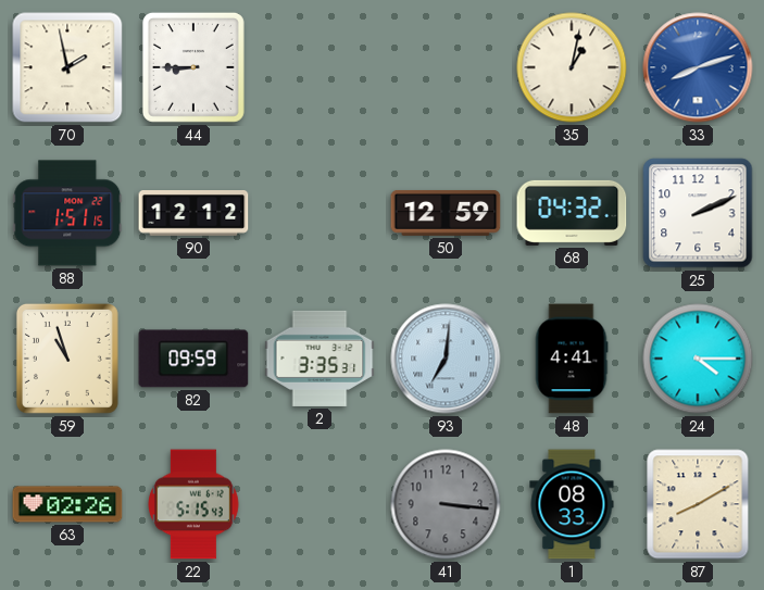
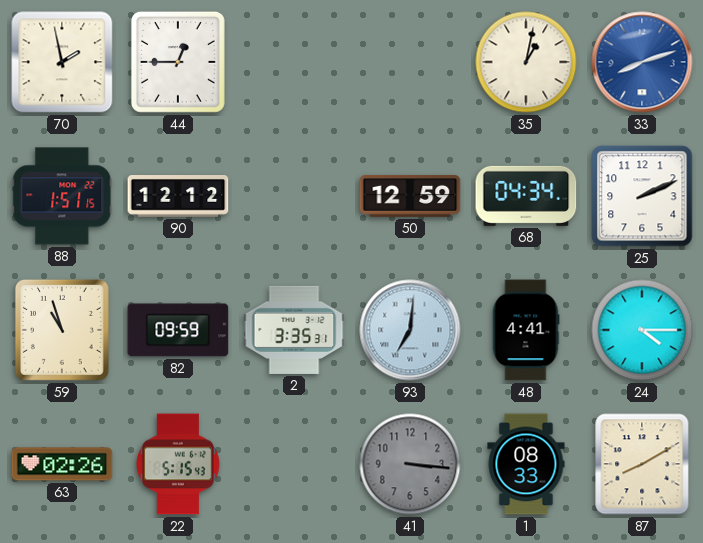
44: 8:45 -> 12:45 (178, 62)
68: 04:32 -> 04:34 (526, 196)
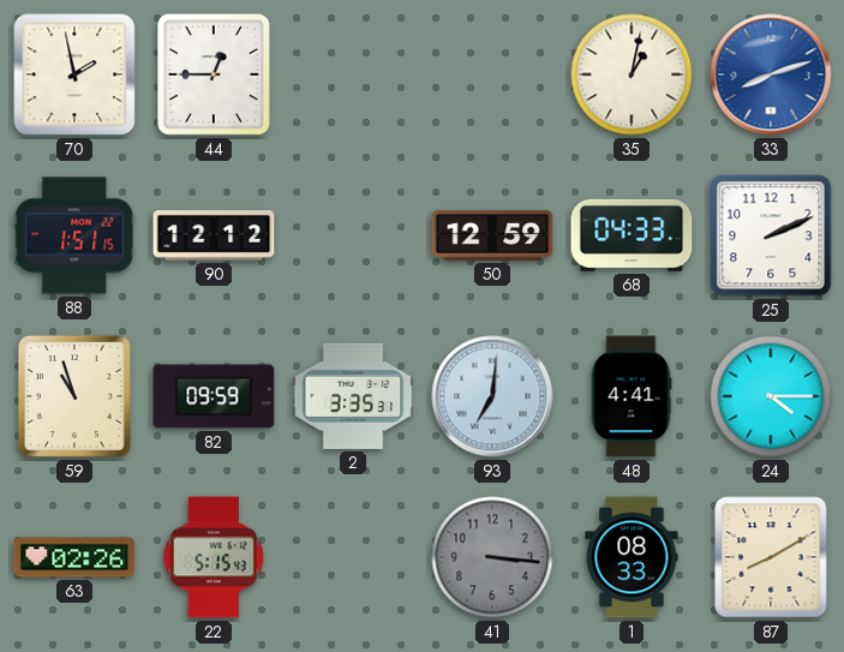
68: 04:34 -> 04:33 (631, 235)
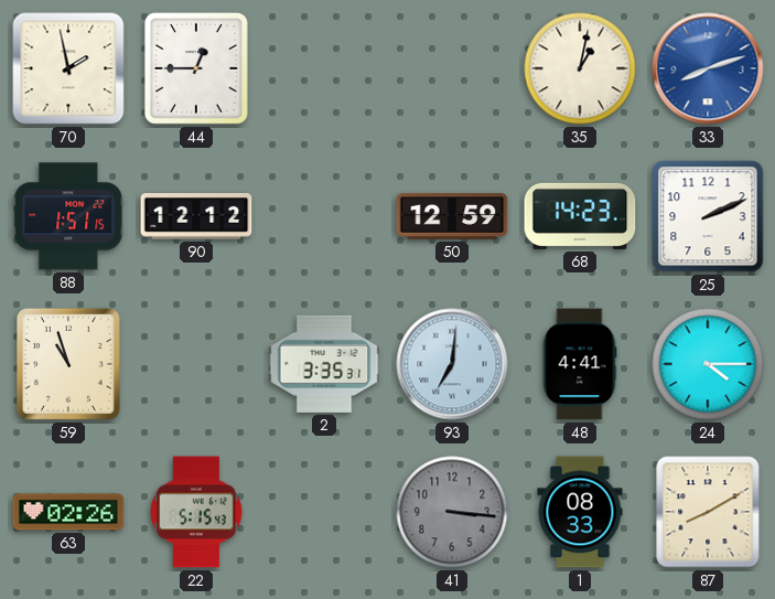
68: 04:33 -> 14:23 (580, 216)
82: 09:59 -> none (214, 396)
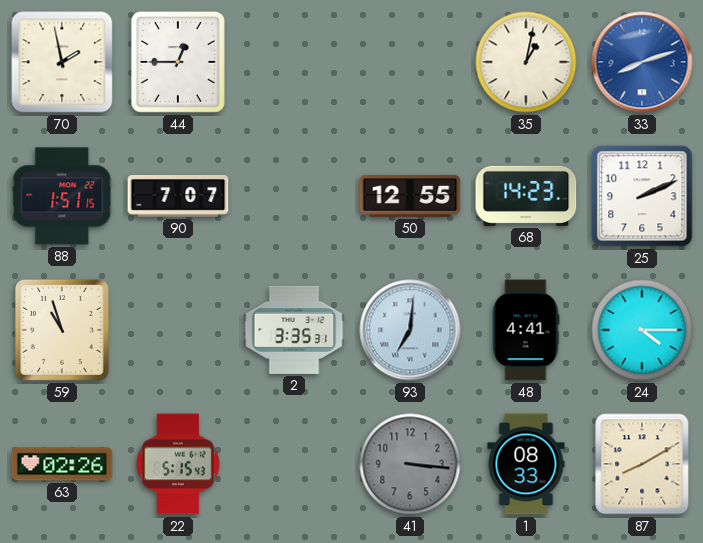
90: 12:12 -> 7:07 (178, 197)
50: 12:59 -> 12:55 (410, 196)
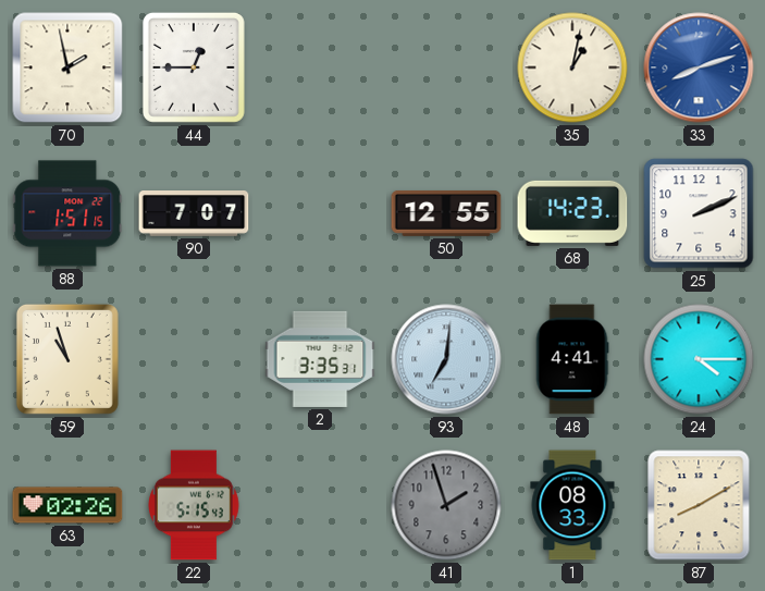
41: 3:16 -> 1:57 (446, 505)
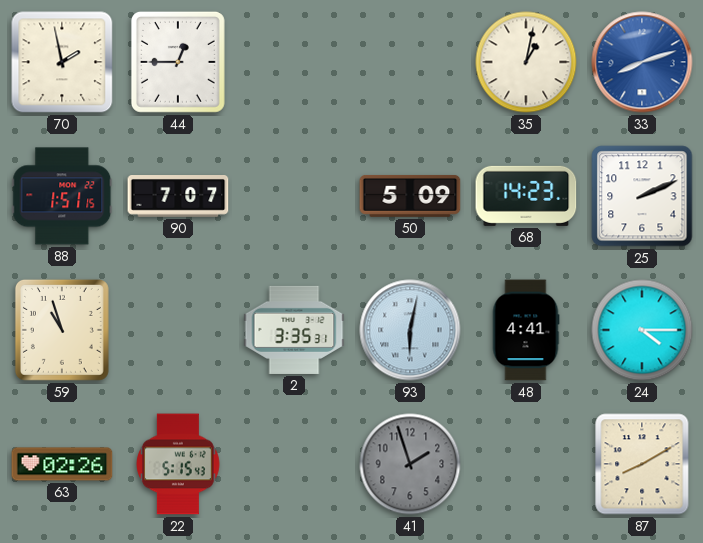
50: 12:55 -> 5:09 (410, 196)
93: 7:01 -> 6:02 (410, 330)
1: 08:33 -> none (572, 505)
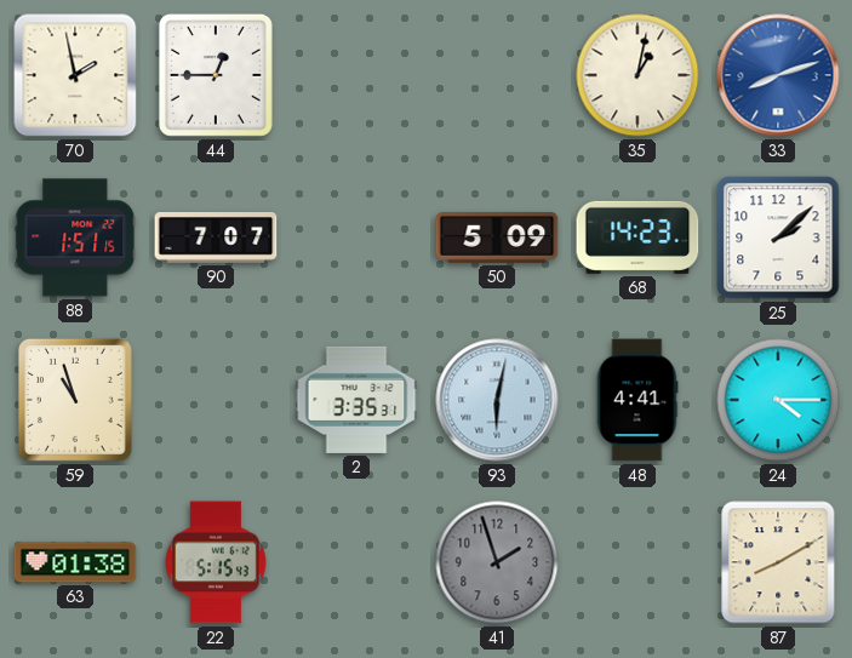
25: 2:11 -> 2:08 (778, 238)
63: 02:26 -> 01:38 (75, 562)
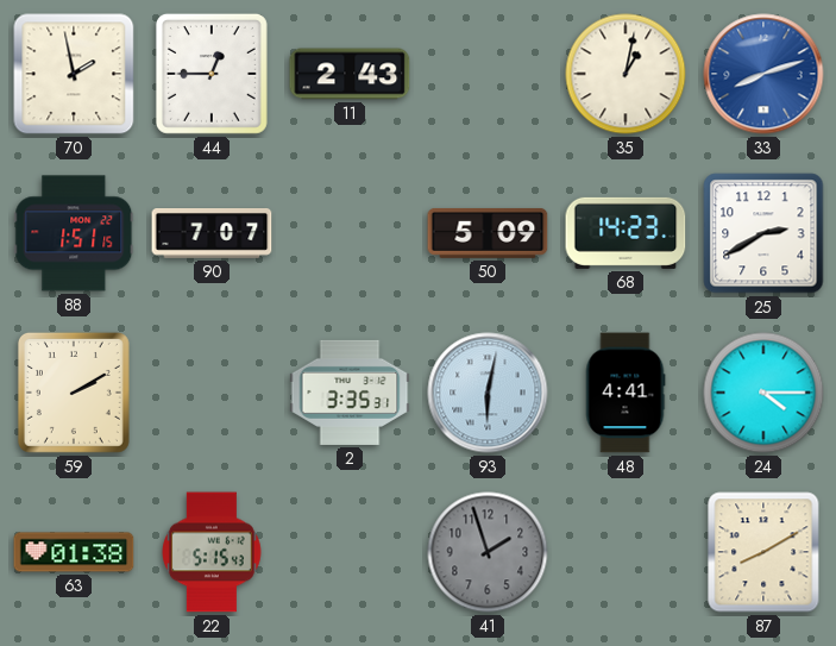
11: none -> 2:43 (350, 74)
25: 2:08 -> 2:40 (763, 233)
59: 10:57 -> 2:10 (74, 393)
